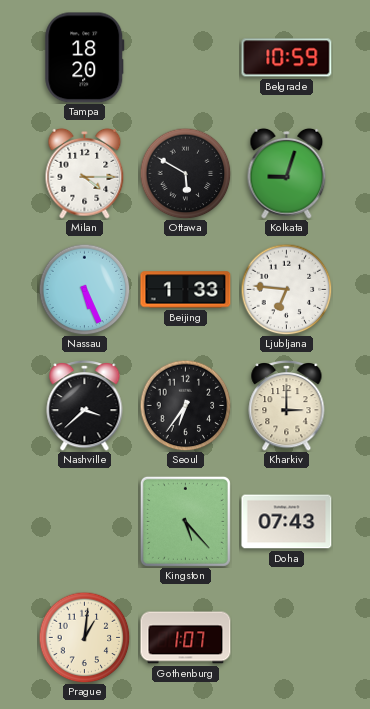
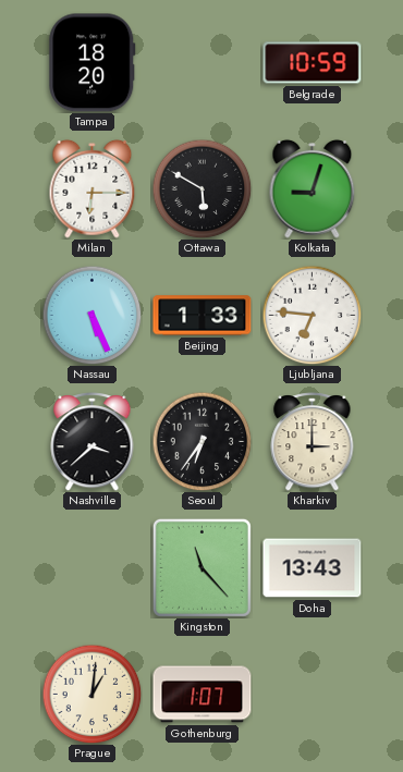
Milan: 4:15 -> 6:15 (93, 188)
Kingston: 5:23 -> 11:23 (201, 567)
Doha: 07:43 -> 13:43 (313, 568)
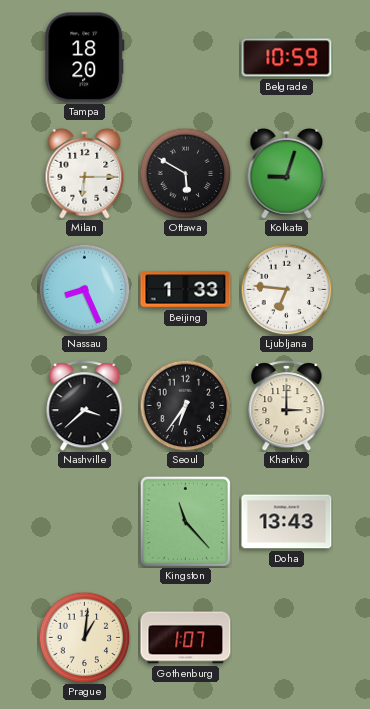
Nassau: 5:26 -> 8:26 (84, 289)
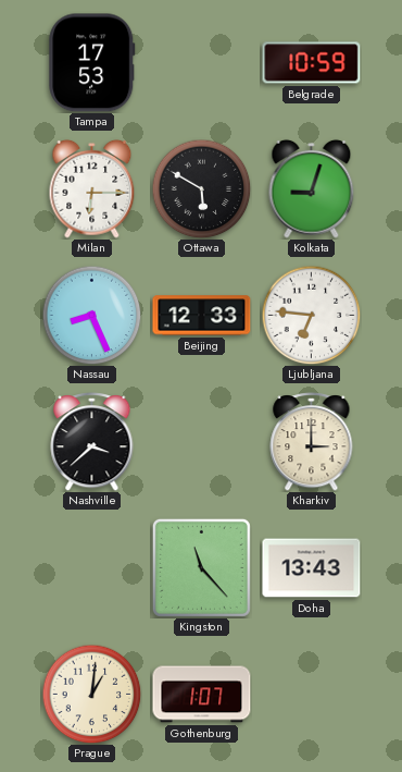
Tampa: 18:20 -> 17:53 (92, 63)
Beijing: 1:33 -> 12:33 (202, 316)
Seoul: 6:36 -> none (185, 405)
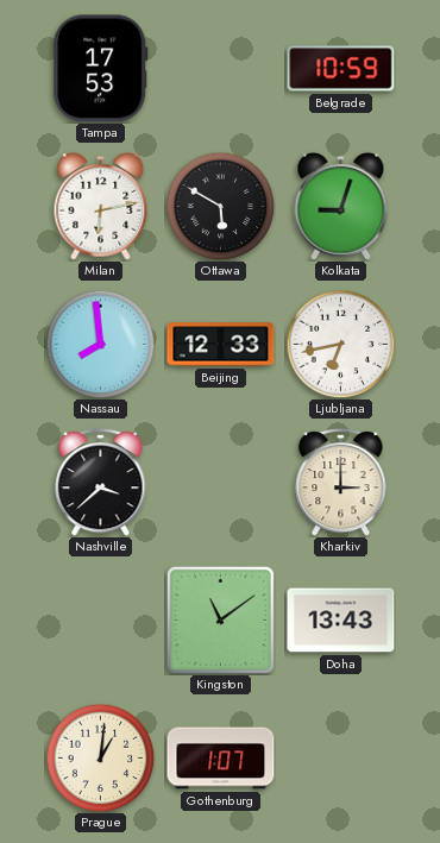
Milan: 6:15 -> 6:13 (101, 206)
Nassau: 8:26 -> 7:59 (100, 344)
Ljubljana: 6:46 -> 6:43 (340, 344)
Kingston: 11:23 -> 11:09 (220, 619)
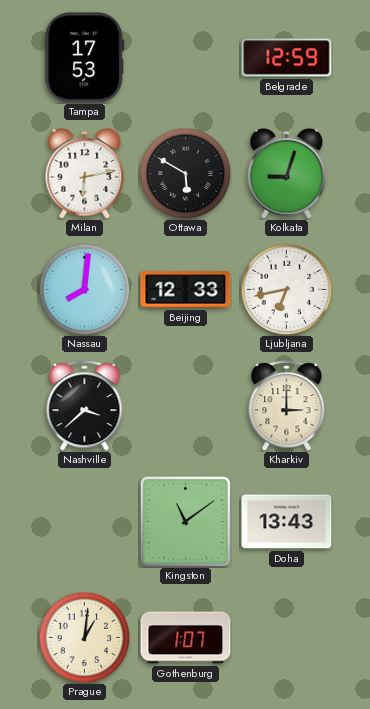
Belgrade: 10:59 -> 12:59 (287, 58)
Nassau: 7:59 -> 8:01 (84, 289)
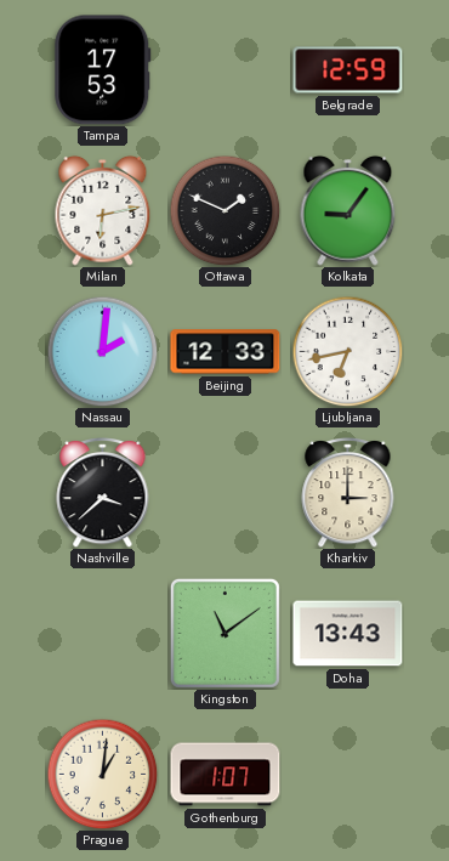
Ottawa: 5:50 -> 1:49 (224, 210)
Kolkata: 9:03 -> 9:06 (348, 210)
Nassau: 8:01 -> 2:01 (102, 351)
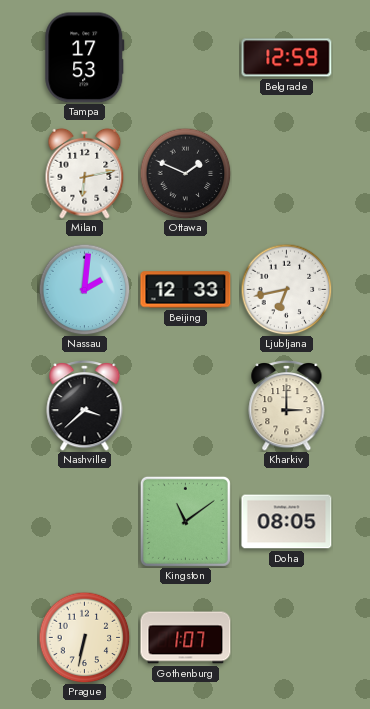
Kolkata: 9:06 -> none (348, 210)
Doha: 13:43 -> 08:05 (287, 522)
Prague: 1:01 -> 6:32 (84, 637)
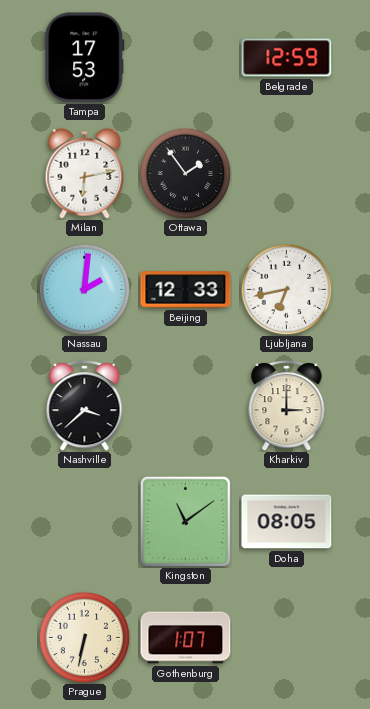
Ottawa: 1:49 -> 1:54 (185, 173)
